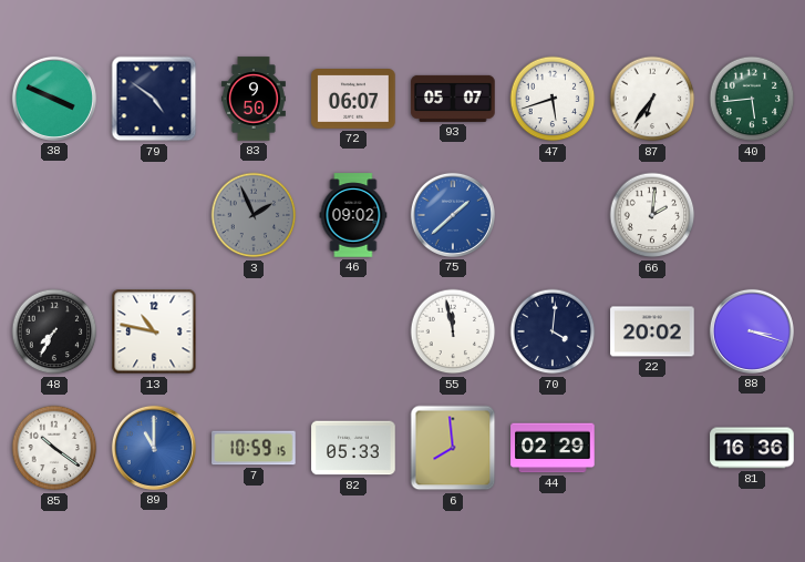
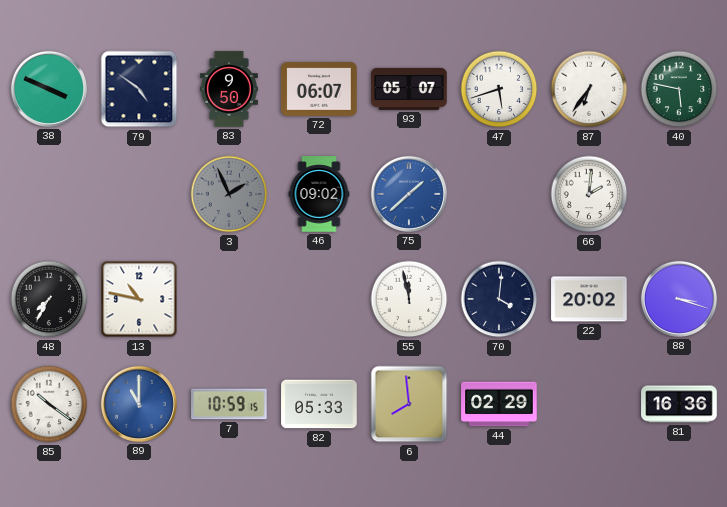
40: 5:44 -> 5:47 (679, 89)
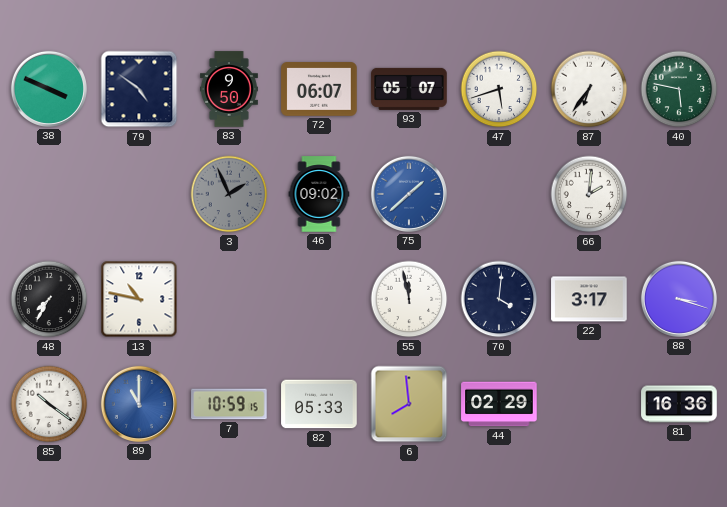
22: 20:02 -> 3:17 (589, 299)
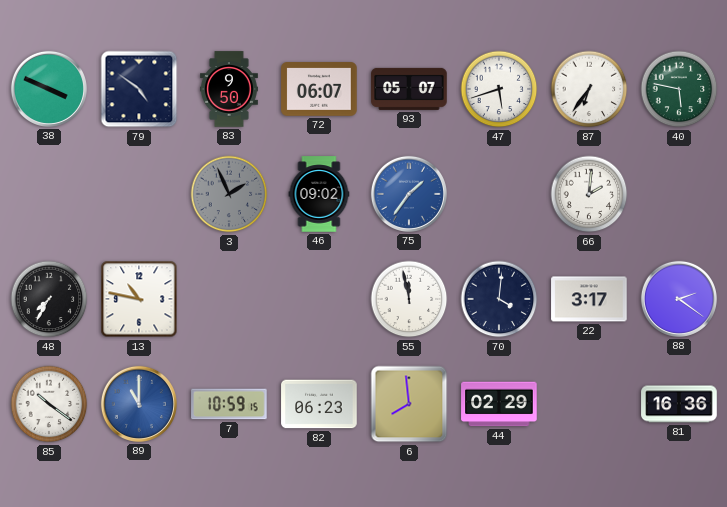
75: 1:38 -> 1:36 (409, 194)
88: 3:18 -> 2:21 (679, 299)
82: 05:33 -> 06:23 (319, 404)
